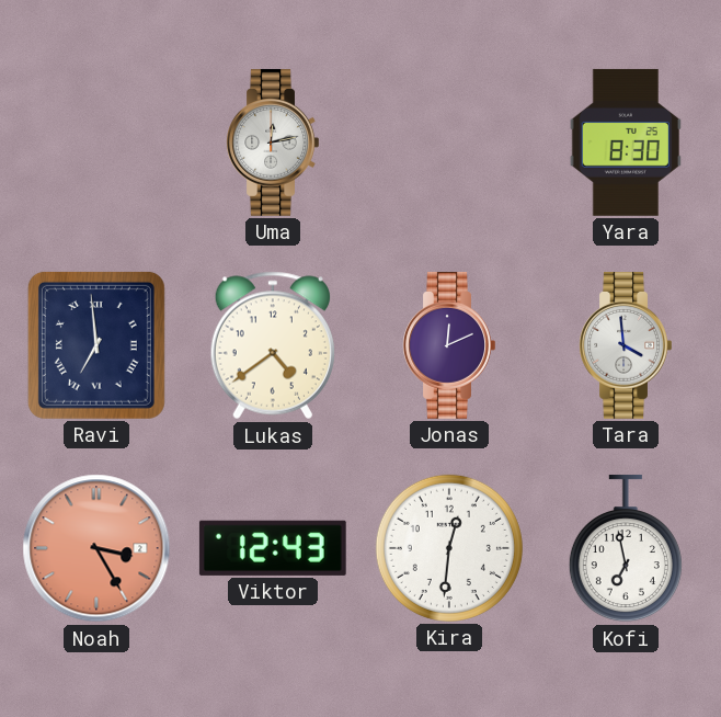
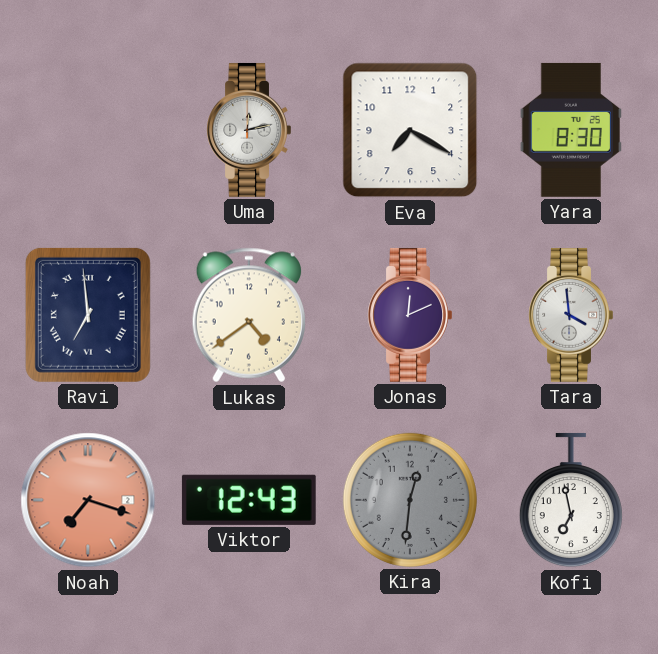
Eva: none -> 7:20 (410, 130)
Noah: 3:25 -> 7:18 (88, 500)
Kira dial: white -> grey (410, 500)
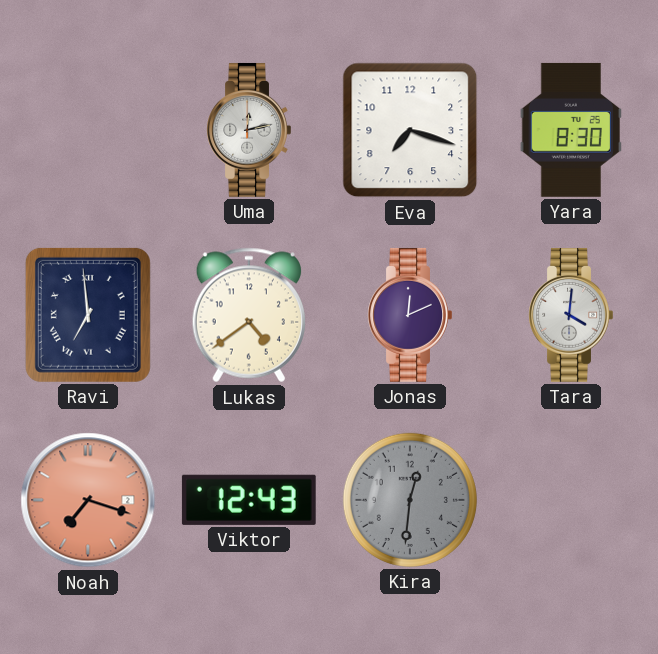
Eva: 7:20 -> 7:18 (410, 130)
Tara: 3:59 -> 4:01 (571, 315)
Kofi: 6:58 -> none (571, 500)
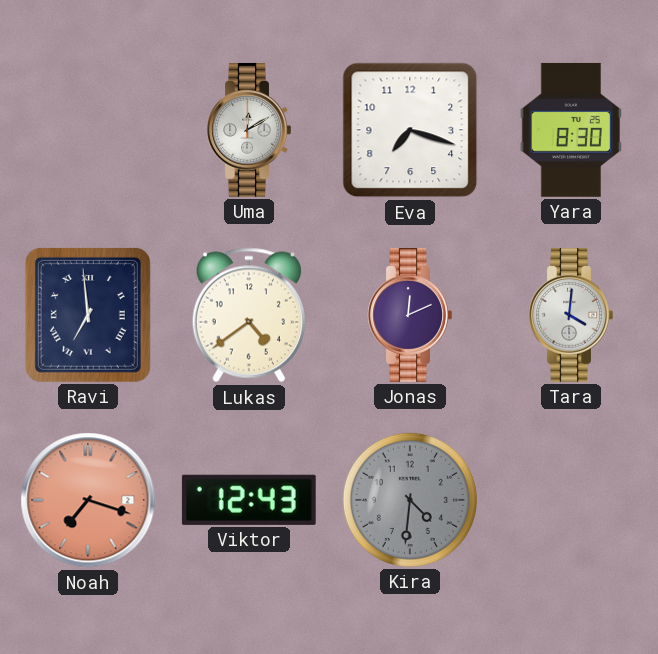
Uma: 12:13 -> 12:10 (249, 130)
Kira: 12:31 -> 4:31 (410, 500)
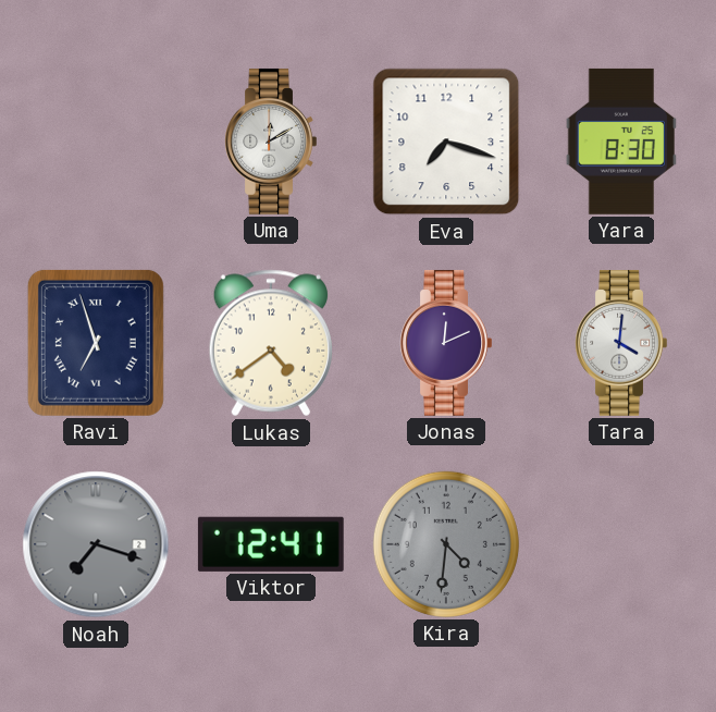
Ravi: 6:59 -> 6:57 (96, 343)
Noah dial: salmon -> grey (96, 544)
Viktor: 12:43 -> 12:41 (271, 544)
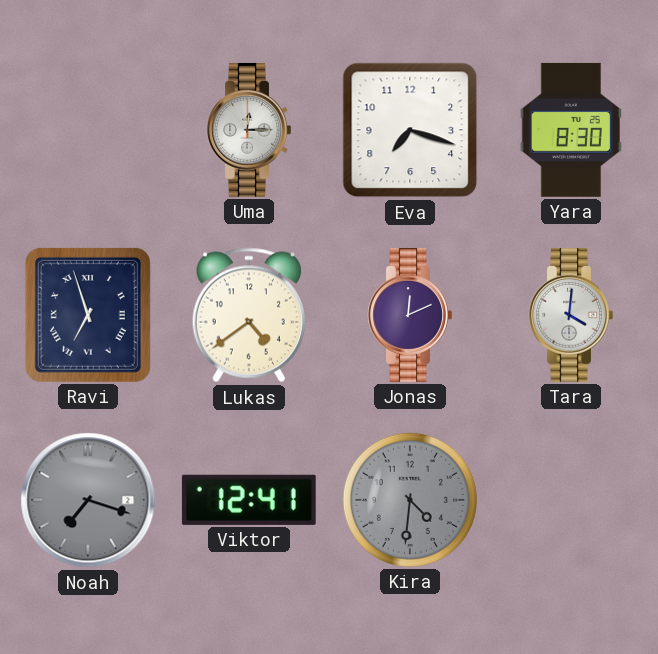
Uma: 12:10 -> 12:15 (249, 130)
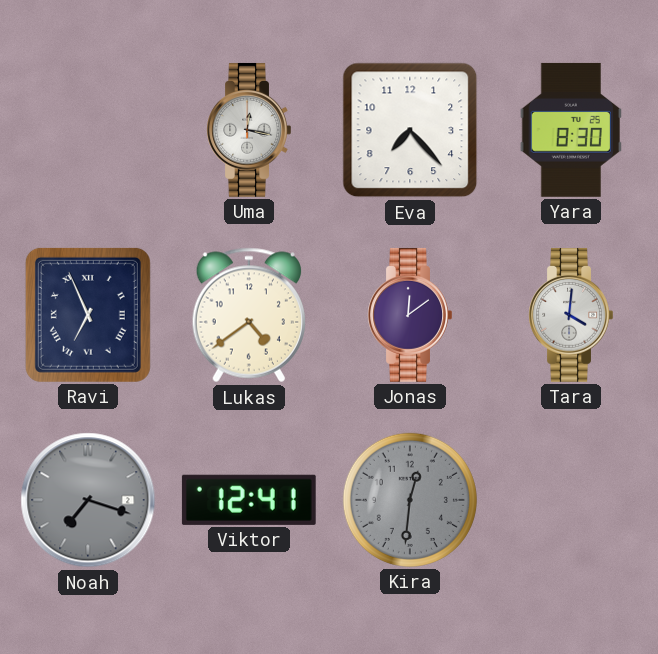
Uma: 12:15 -> 12:17 (249, 130)
Eva: 7:18 -> 7:23 (410, 130)
Ravi: 6:57 -> 6:56 (88, 315)
Jonas: 12:11 -> 12:09 (410, 315)
Kira: 4:31 -> 12:31 (410, 500)
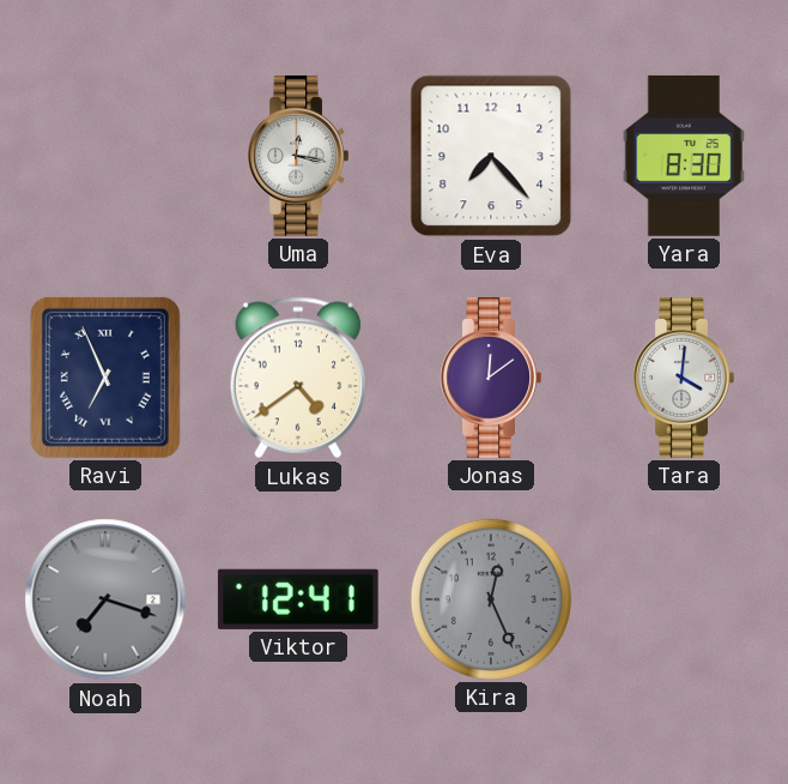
Kira: 12:31 -> 12:26 (491, 599)
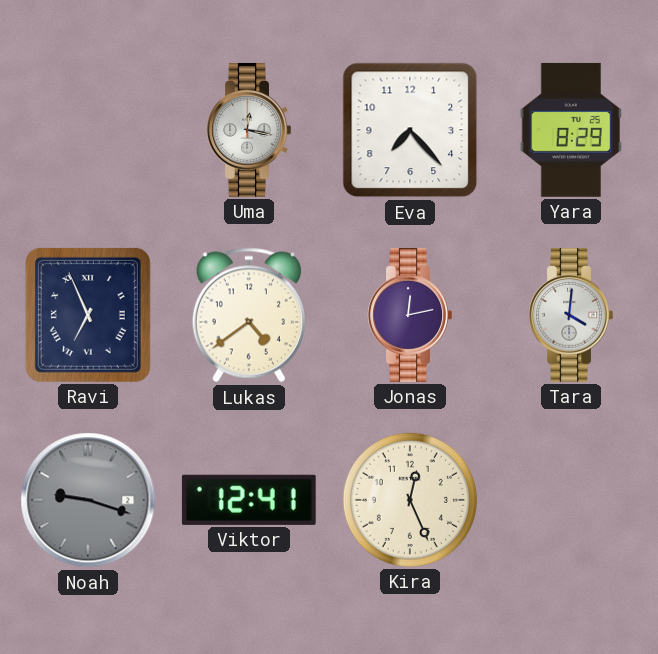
Yara: 8:30 -> 8:29 (571, 130)
Jonas: 12:09 -> 12:13 (410, 315)
Noah: 7:18 -> 9:18 (88, 500)
Kira dial: grey -> cream (410, 500)
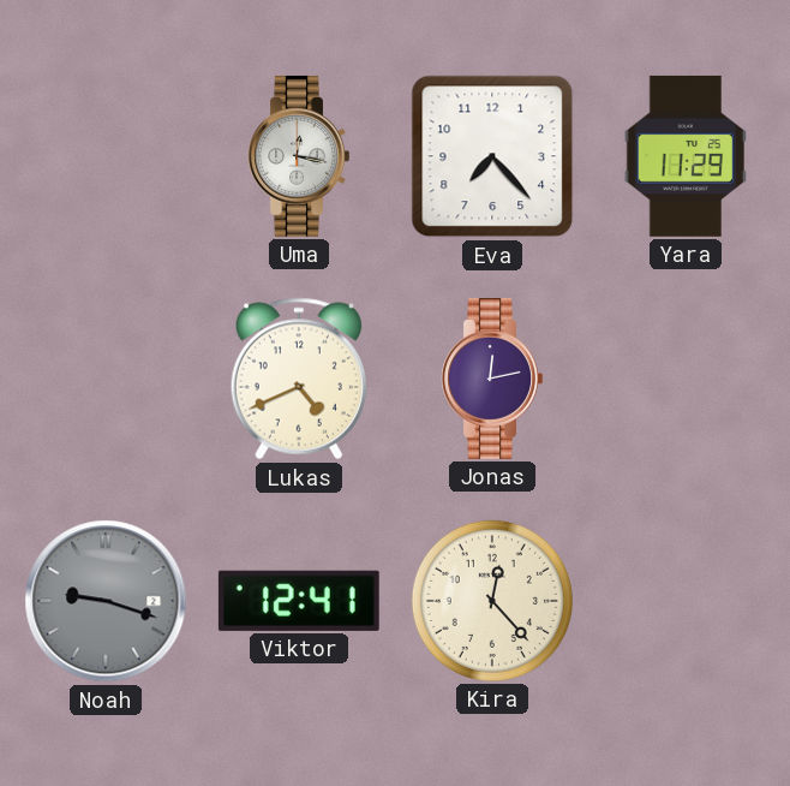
Yara: 8:29 -> 11:29 (686, 156)
Ravi: 6:56 -> none (88, 315)
Lukas: 4:39 -> 4:41 (299, 379)
Tara: 4:01 -> none (571, 315)
Kira: 12:26 -> 12:23 (492, 601)
